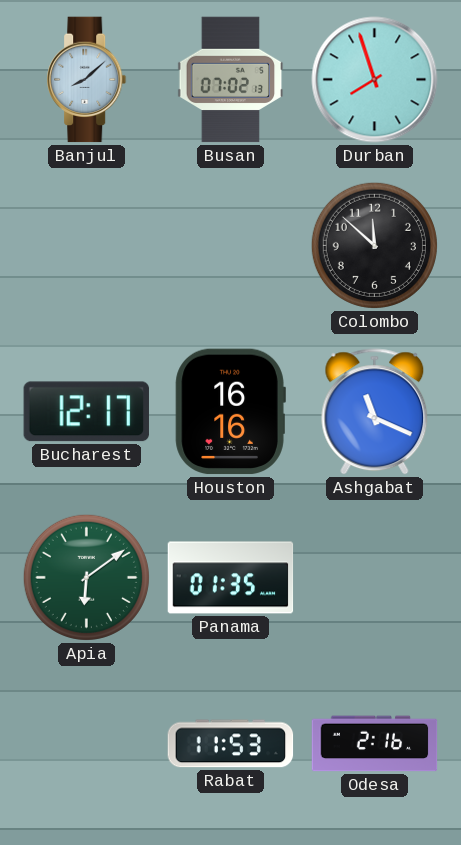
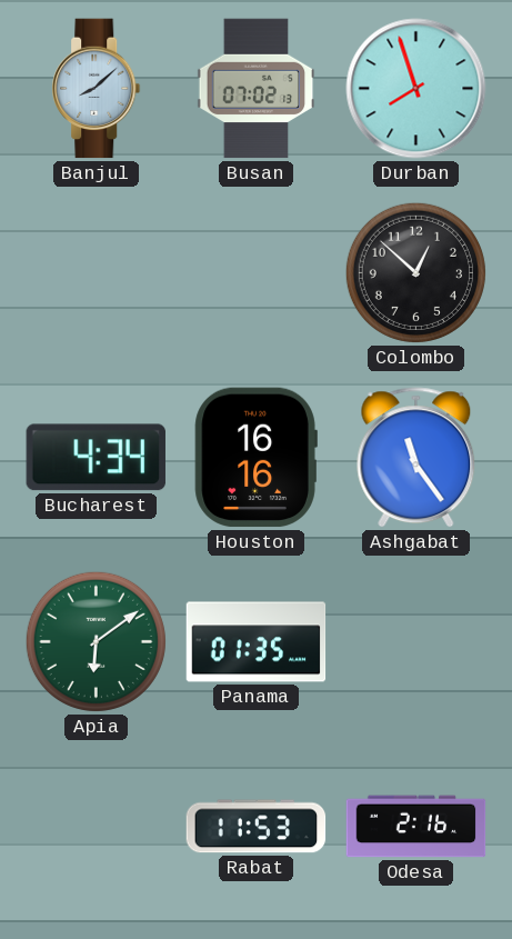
Colombo: 11:52 -> 12:52 (415, 272)
Bucharest: 12:17 -> 4:34 (96, 458)
Ashgabat: 11:19 -> 11:24 (416, 458)
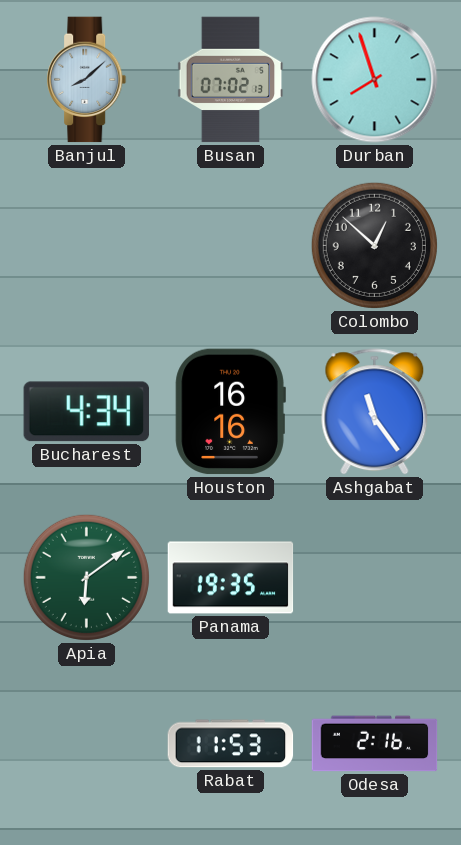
Panama: 01:35 -> 19:35 (231, 578)
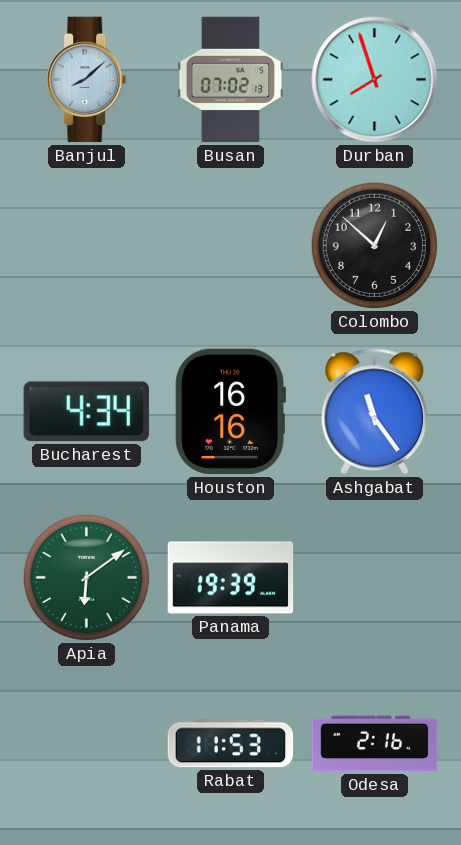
Panama: 19:35 -> 19:39 (231, 578)
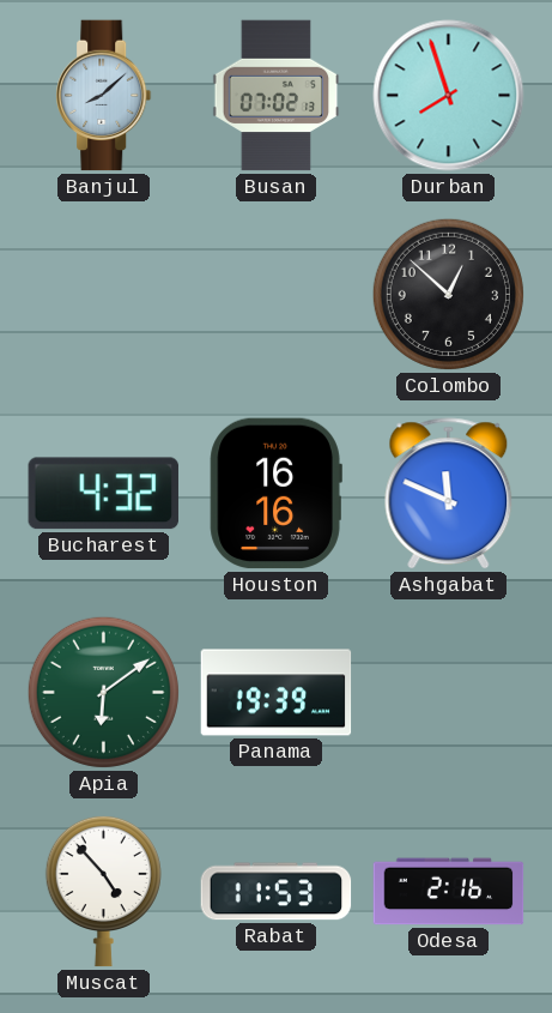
Bucharest: 4:34 -> 4:32 (103, 494)
Ashgabat: 11:24 -> 11:49 (449, 494)
Muscat: none -> 4:53 (103, 891)
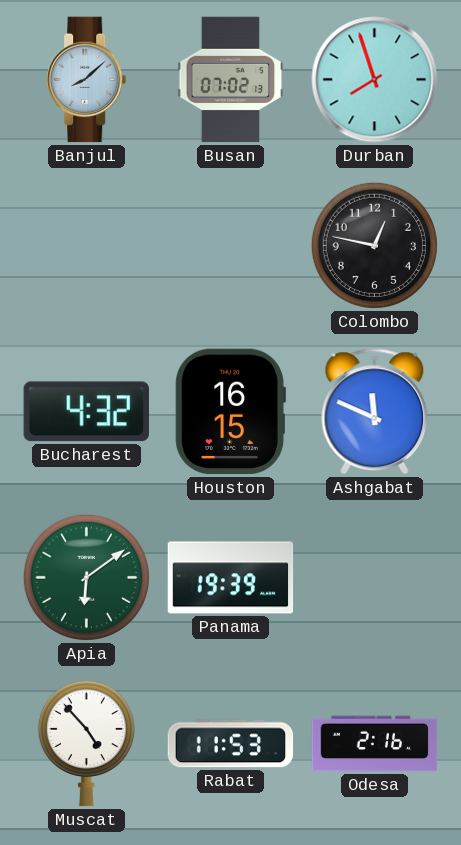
Colombo: 12:52 -> 12:47 (374, 245)
Houston: 16:16 -> 16:15 (230, 412)
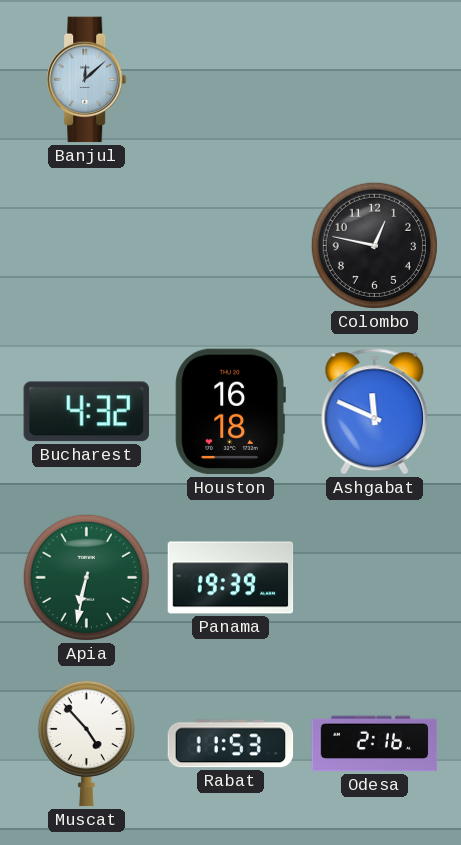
Banjul: 8:08 -> 12:08 (87, 80)
Busan: 07:02 -> none (231, 80)
Durban: 7:57 -> none (375, 80)
Houston: 16:15 -> 16:18 (230, 412)
Apia: 6:09 -> 6:32 (86, 577)
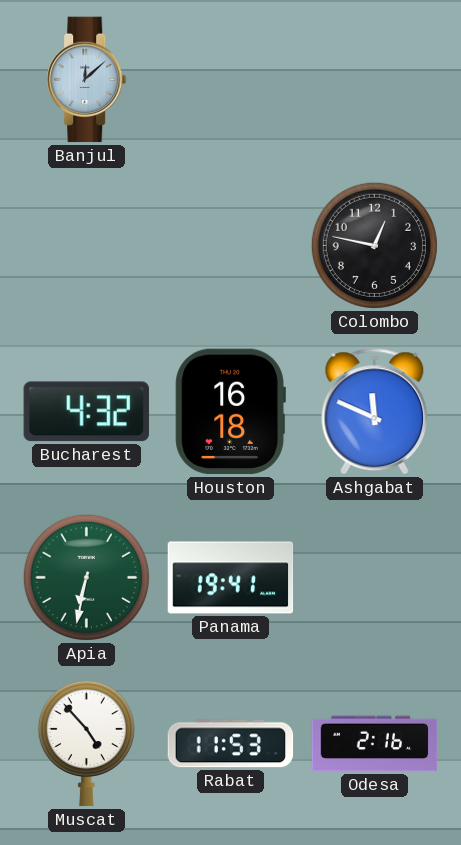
Panama: 19:39 -> 19:41 (231, 578)
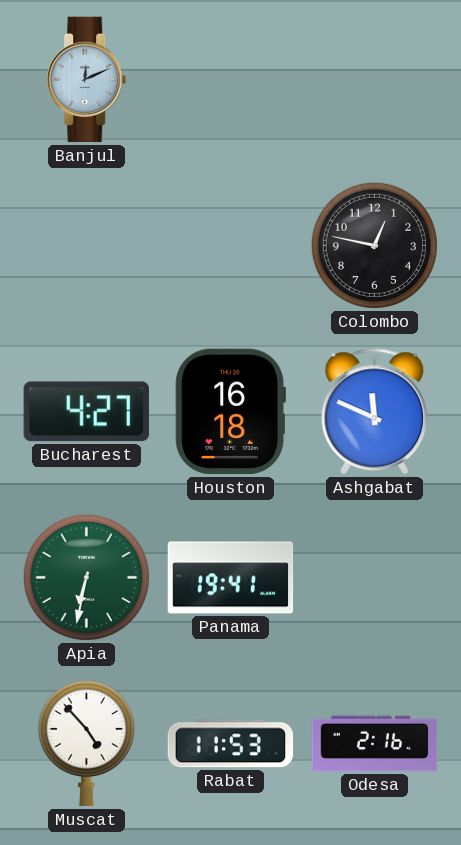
Banjul: 12:08 -> 12:11 (87, 80)
Bucharest: 4:32 -> 4:27 (86, 412)
